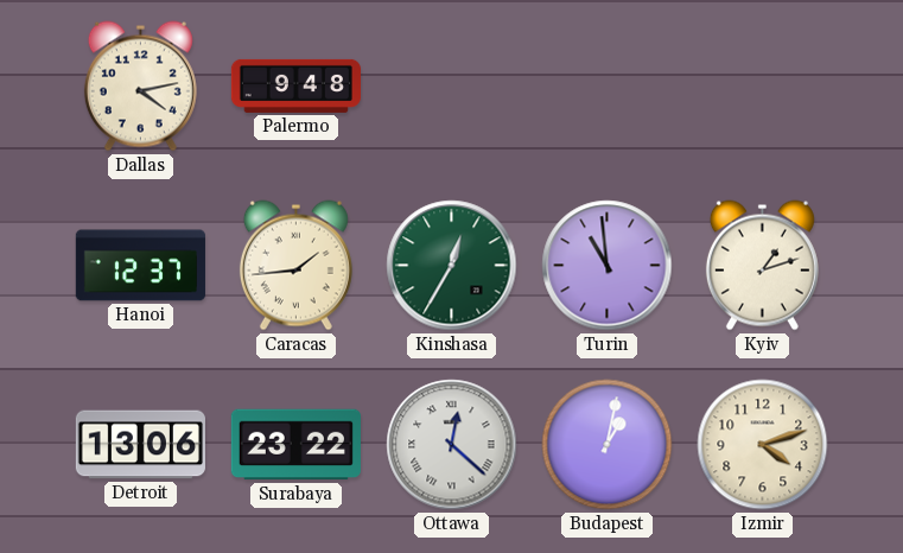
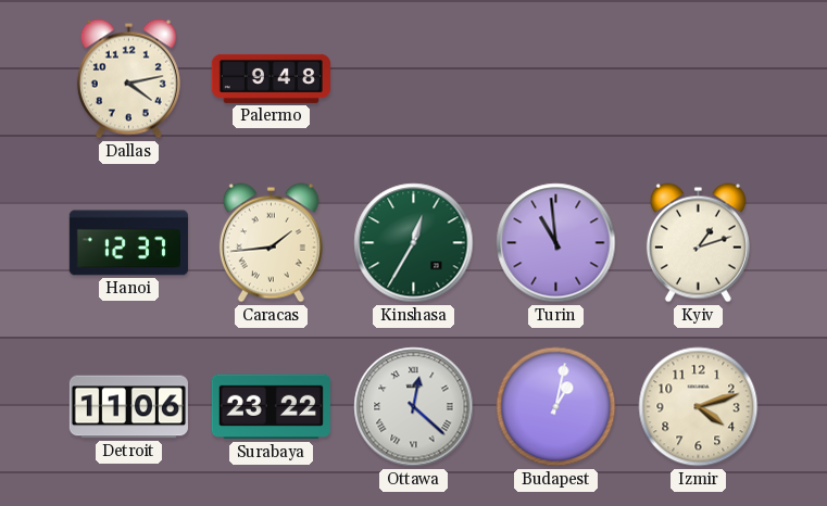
Detroit: 13:06 -> 11:06 (128, 407)
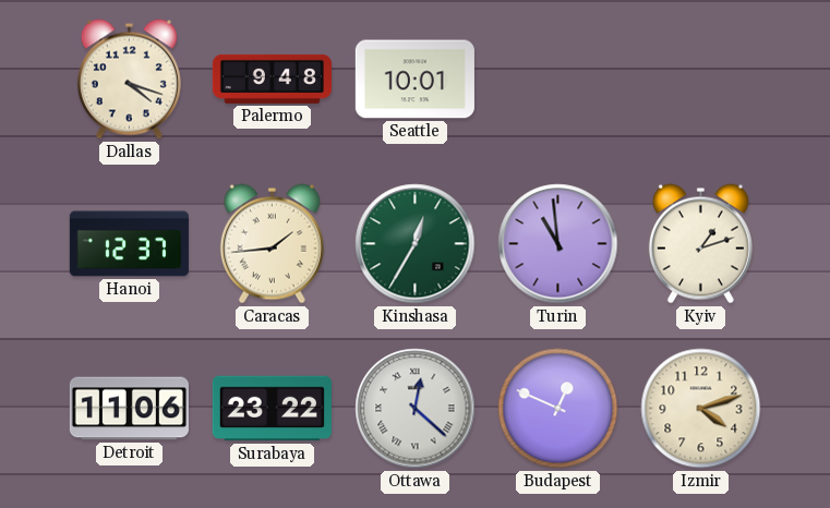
Dallas: 4:13 -> 4:18 (129, 80)
Seattle: none -> 10:01 (414, 80)
Budapest: 1:02 -> 12:49 (558, 409)
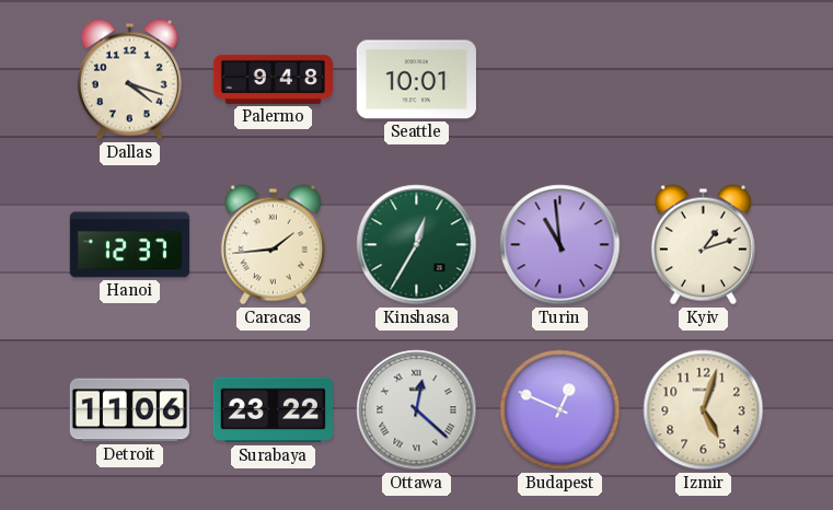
Izmir: 4:12 -> 5:03 (704, 410)
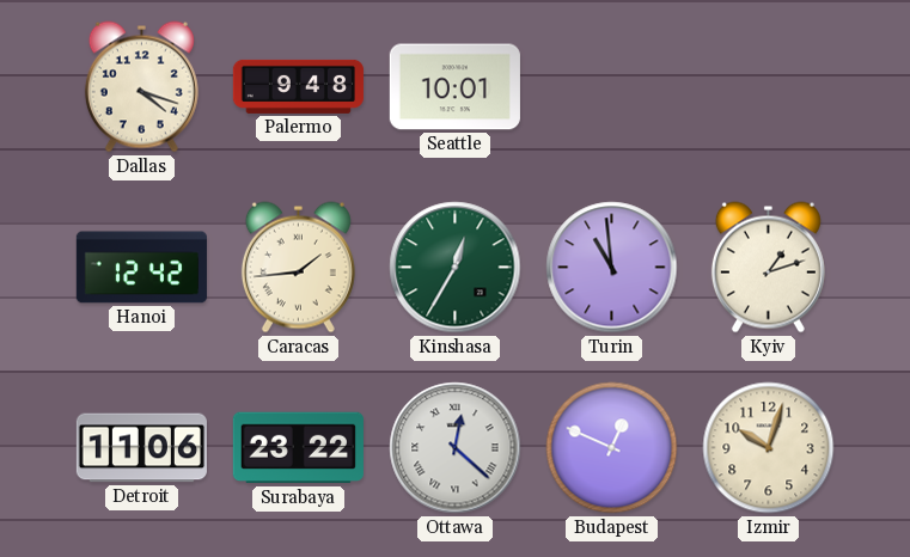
Hanoi: 12:37 -> 12:42 (141, 268)
Izmir: 5:03 -> 10:03 (769, 448)
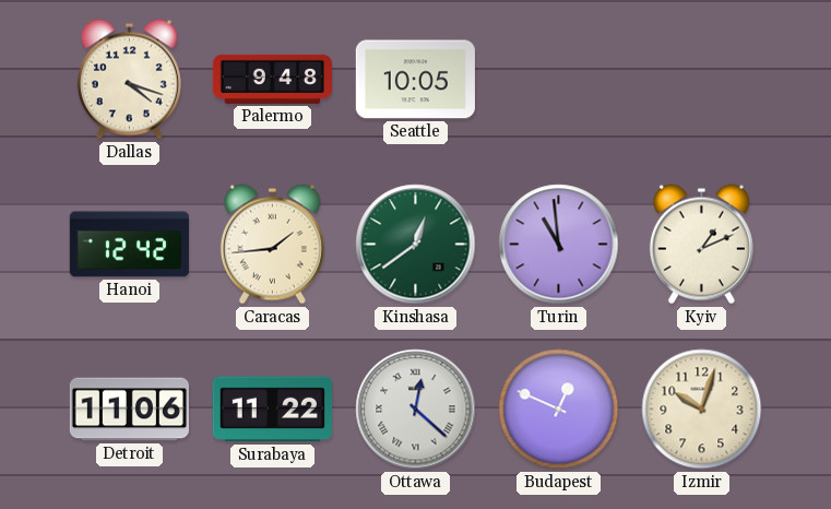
Seattle: 10:01 -> 10:05 (415, 80)
Kinshasa: 12:35 -> 12:39 (416, 245)
Kyiv: 1:12 -> 1:11 (701, 245)
Surabaya: 23:22 -> 11:22 (272, 410)
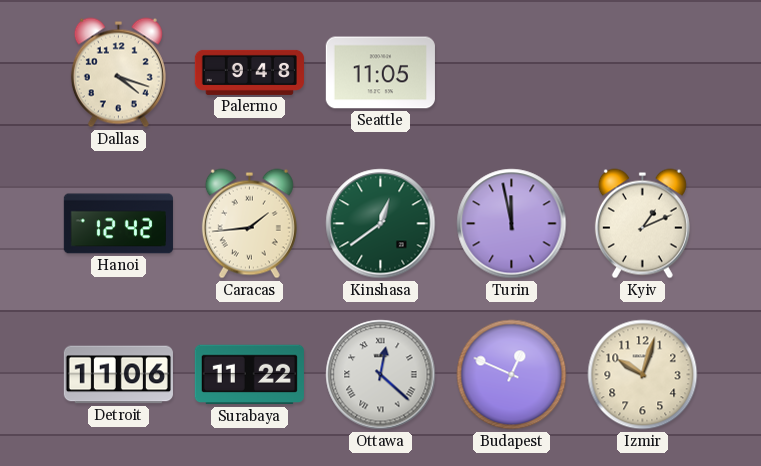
Seattle: 10:05 -> 11:05 (380, 73)
Turin: 10:59 -> 11:58 (512, 224)
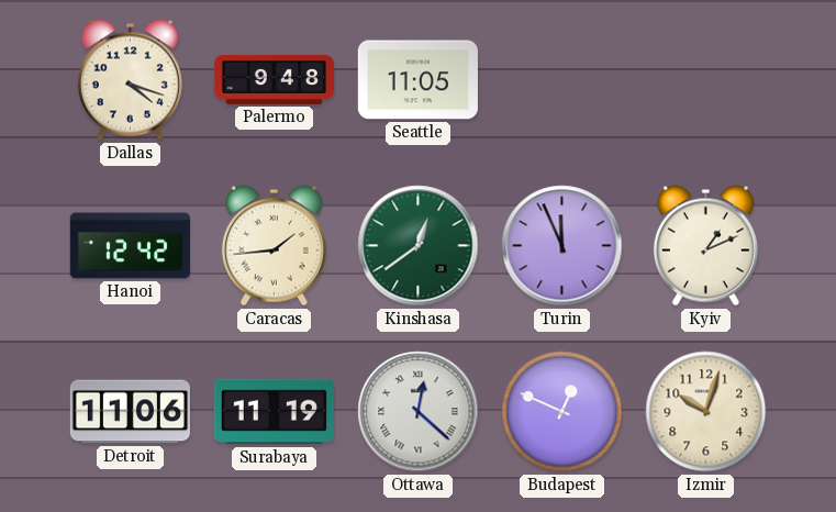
Turin: 11:58 -> 11:56 (562, 246)
Surabaya: 11:22 -> 11:19 (274, 412)
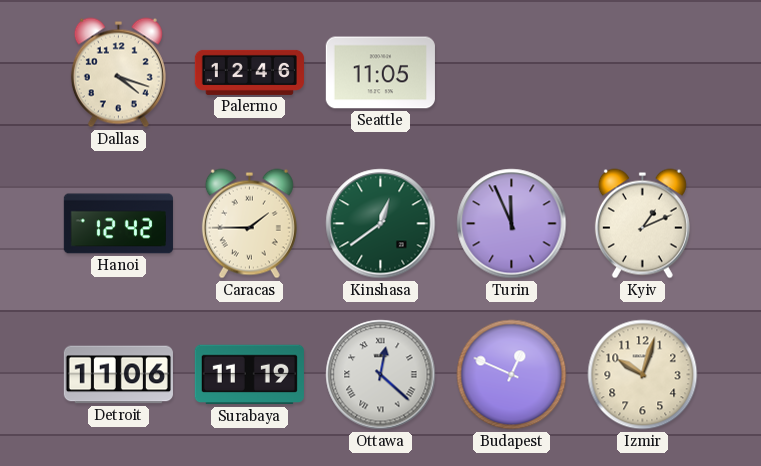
Palermo: 9:48 -> 12:46 (249, 72)
Caracas: 1:44 -> 1:45 (249, 224)
